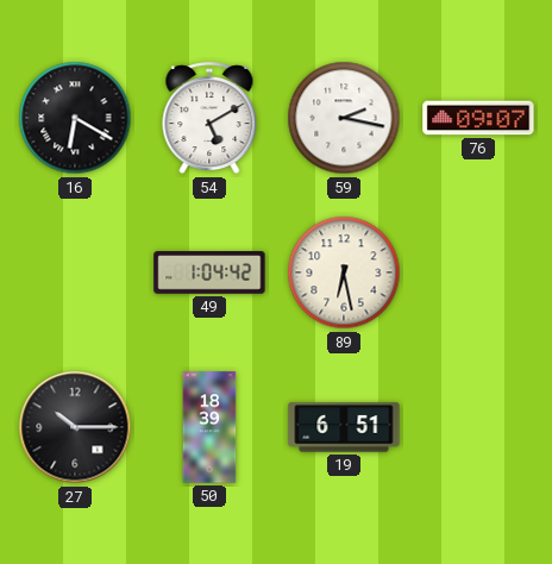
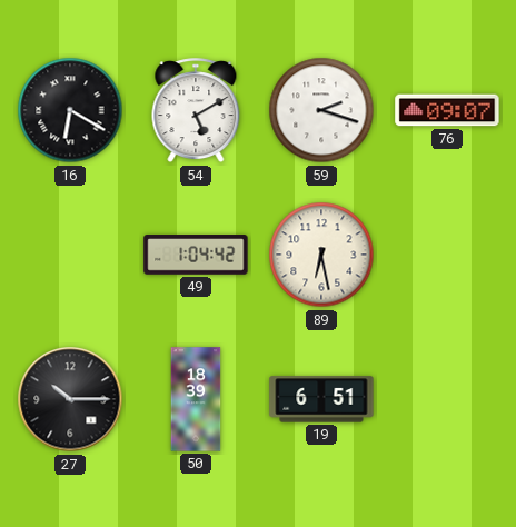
59: 2:17 -> 2:18 (321, 110)
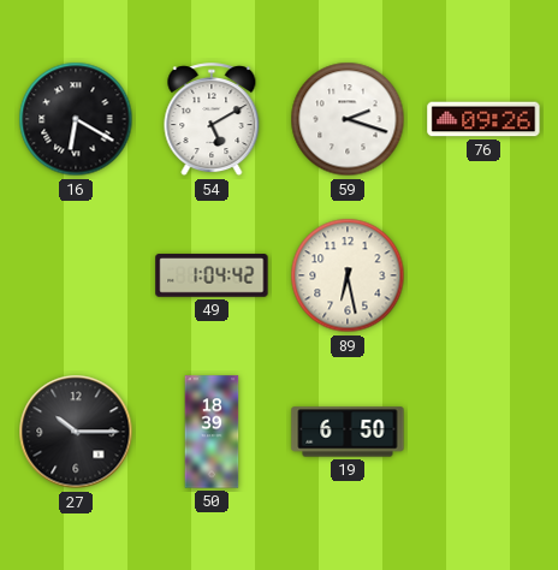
76: 09:07 -> 09:26 (483, 119)
19: 6:51 -> 6:50 (348, 432)
